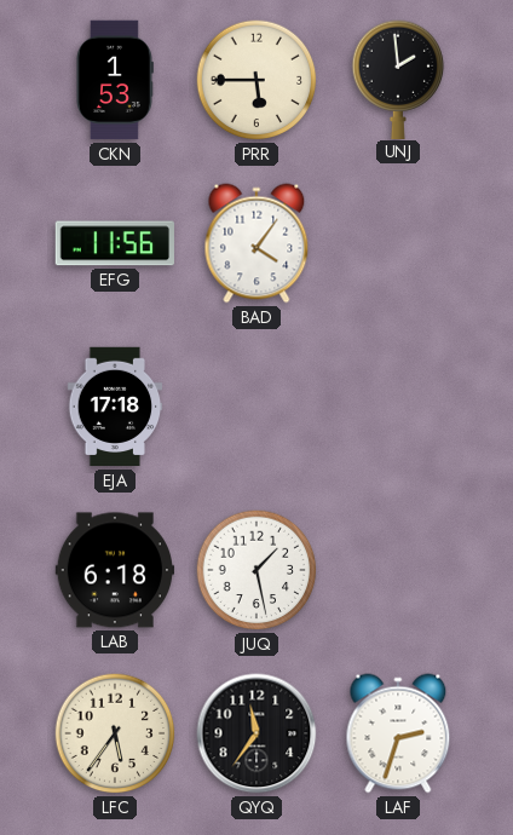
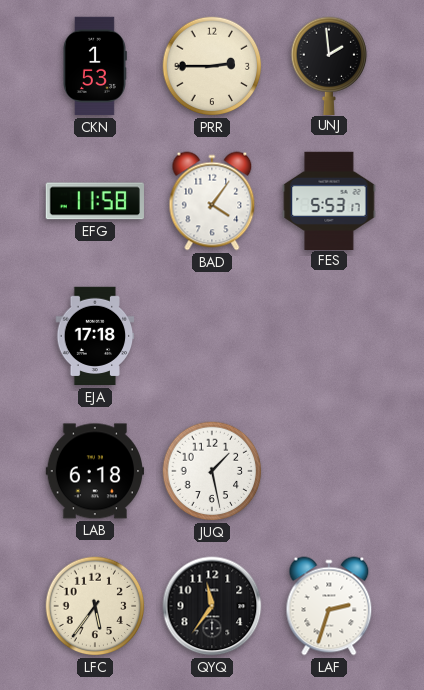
PRR: 5:45 -> 2:45 (212, 66)
EFG: 11:56 -> 11:58 (95, 201)
FES: none -> 5:53 (329, 200)
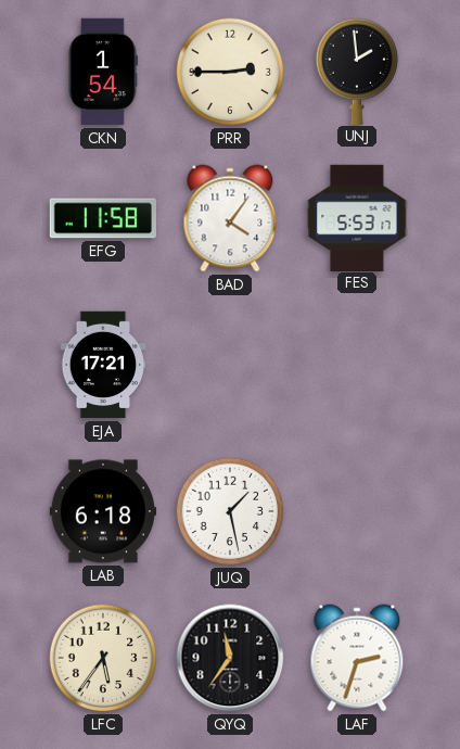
CKN: 1:53 -> 1:54 (102, 72)
EJA: 17:18 -> 17:21 (103, 365)
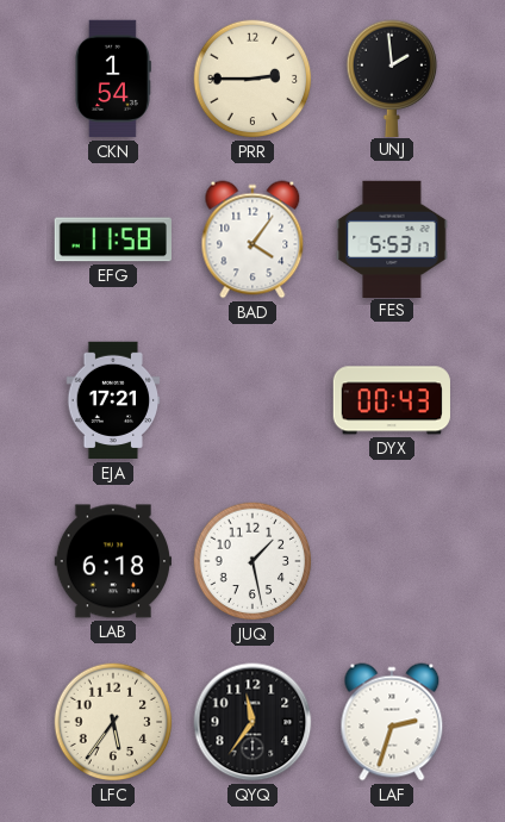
DYX: none -> 00:43 (392, 400)
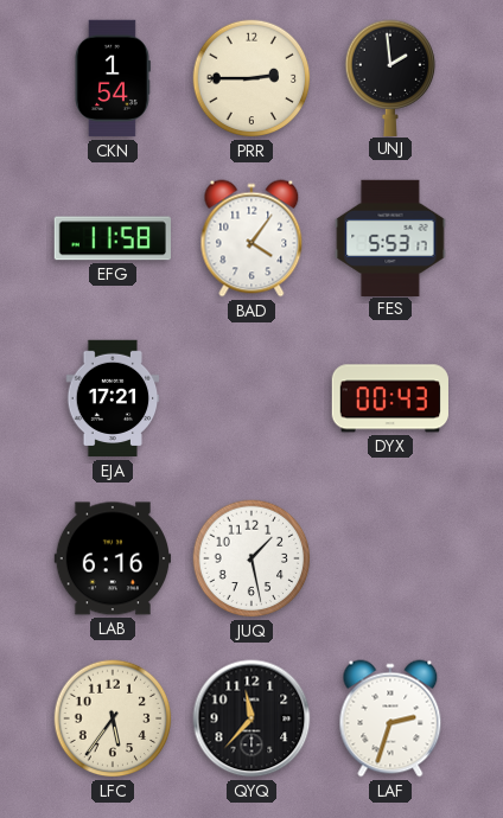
LAB: 6:18 -> 6:16 (112, 558)
QYQ: 11:36 -> 11:37 (251, 718)
